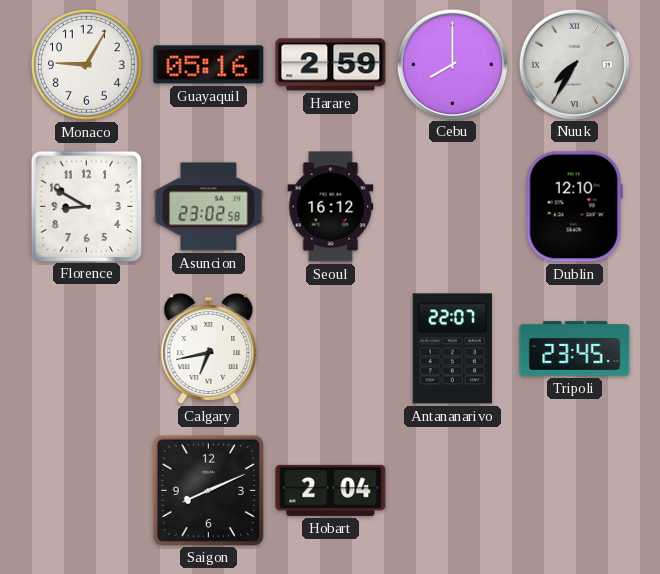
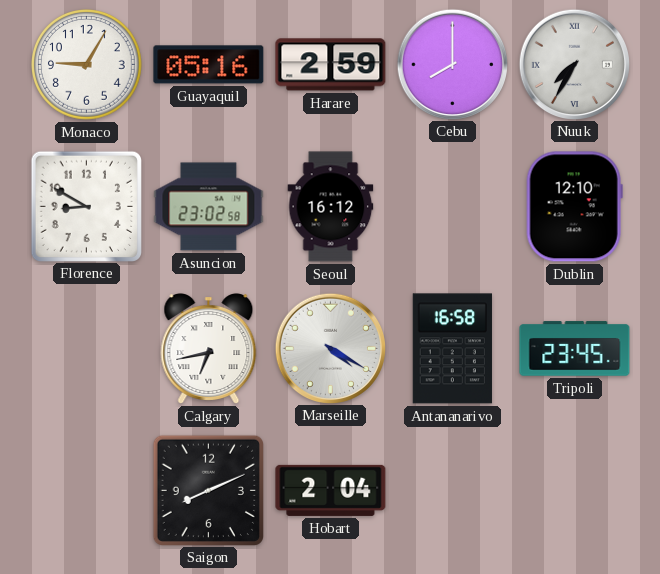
Marseille: none -> 4:20 (330, 348)
Antananarivo: 22:07 -> 16:58 (452, 349)
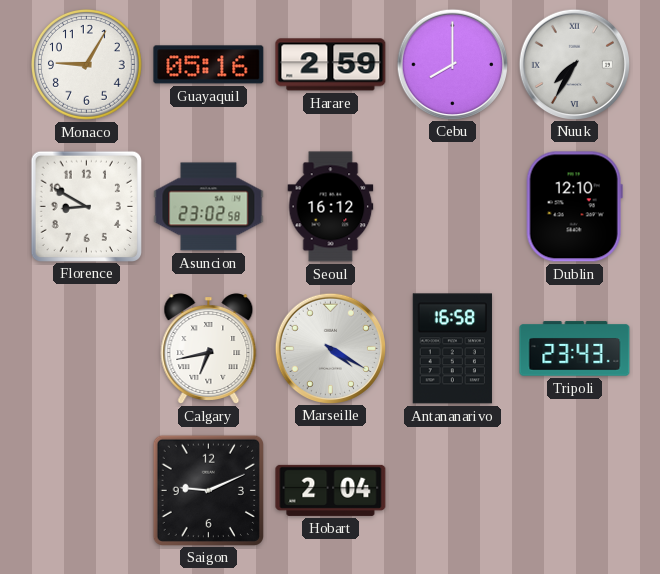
Tripoli: 23:45 -> 23:43 (575, 349)
Saigon: 8:11 -> 9:11 (208, 490)
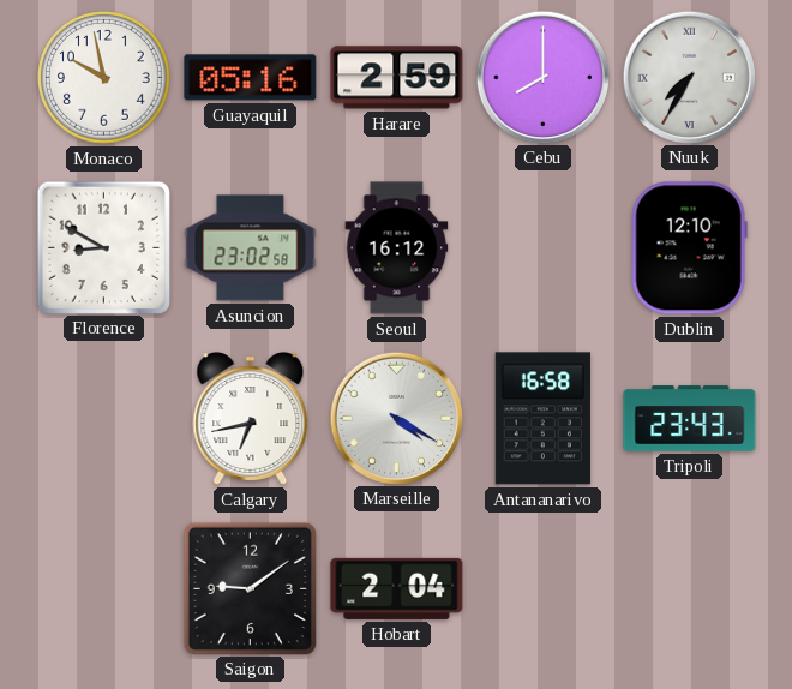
Monaco: 9:05 -> 9:58 (104, 78)
Saigon: 9:11 -> 9:09 (250, 588)
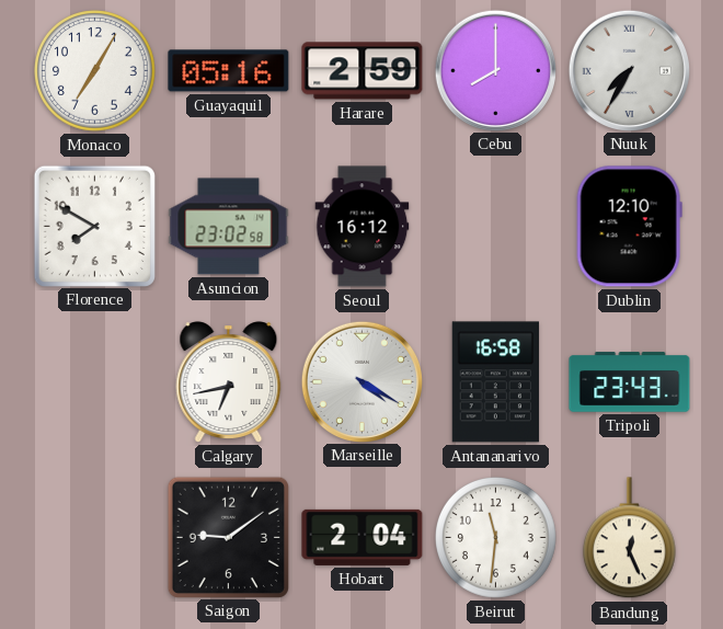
Monaco: 9:58 -> 7:05 (95, 71)
Florence: 8:50 -> 7:50 (94, 226)
Beirut: none -> 11:31 (496, 538)
Bandung: none -> 12:26 (629, 538)
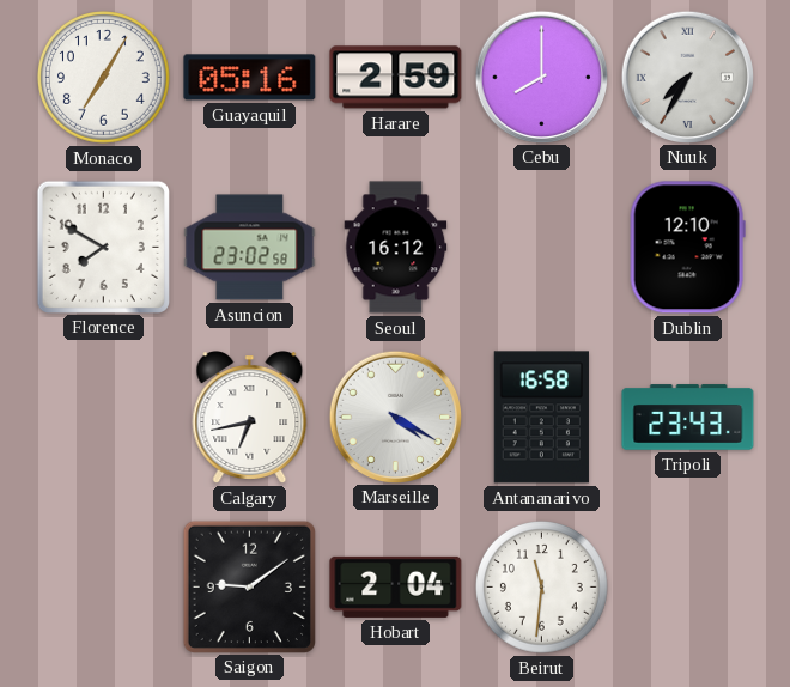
Bandung: 12:26 -> none (629, 538)
